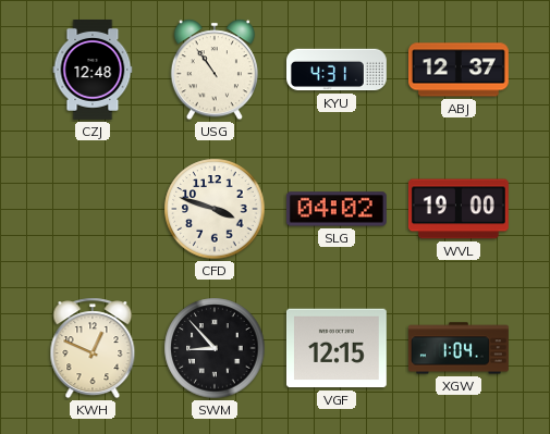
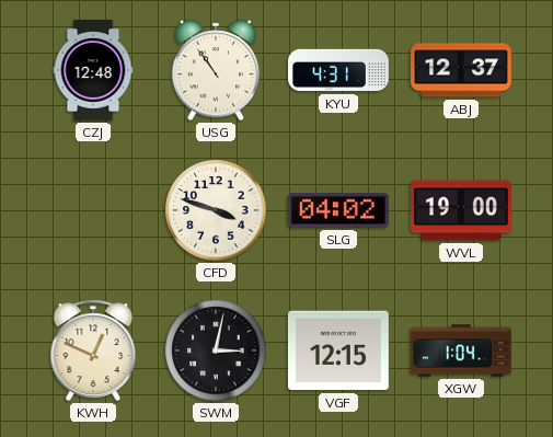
SWM: 8:53 -> 3:02 (216, 350)
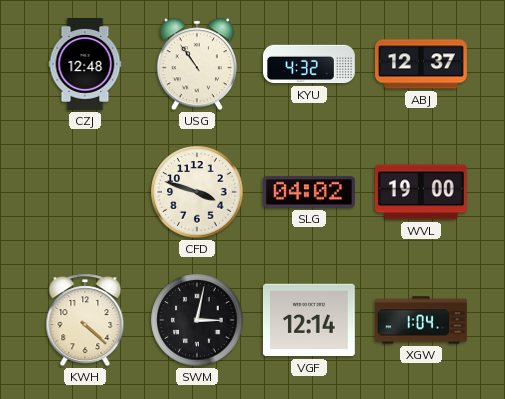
KYU: 4:31 -> 4:32 (310, 64)
KWH: 12:49 -> 4:22 (85, 320)
VGF: 12:15 -> 12:14 (309, 320)
